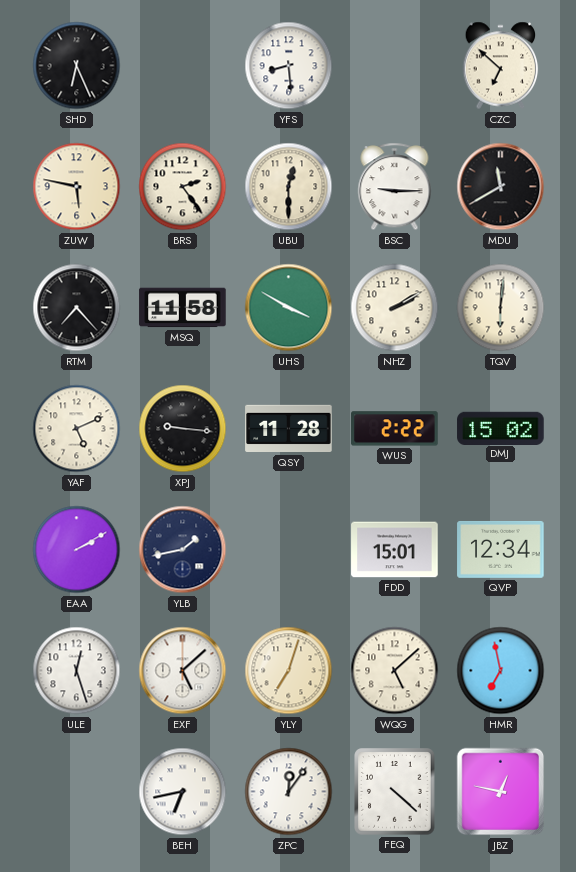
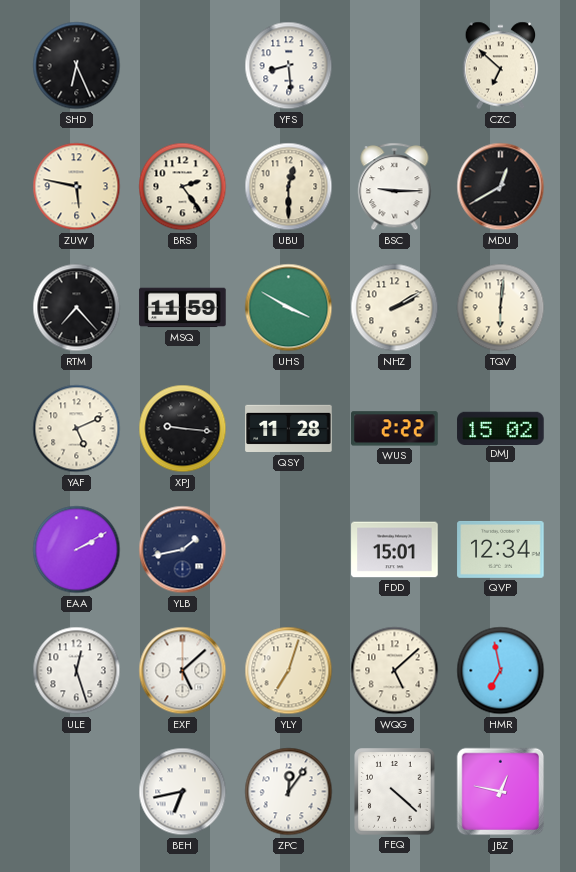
MDU: 11:40 -> 12:40 (501, 187)
MSQ: 11:58 -> 11:59 (183, 308)
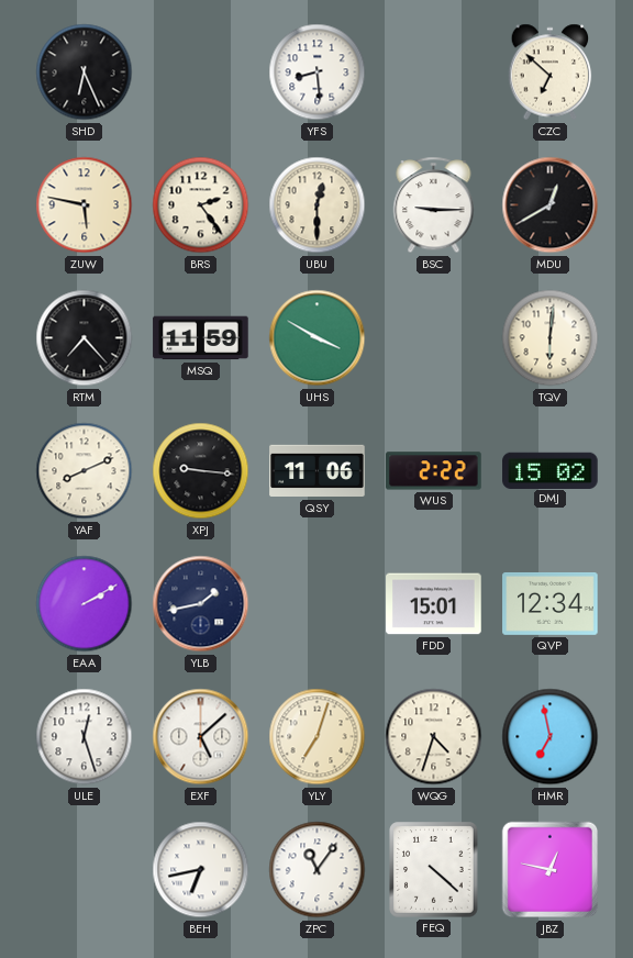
NHZ: 2:10 -> none (395, 308)
YAF: 5:11 -> 8:11 (85, 471)
QSY: 11:28 -> 11:06 (318, 471)
WQG: 5:08 -> 4:33 (434, 737)
ZPC: 12:06 -> 11:06 (318, 870)
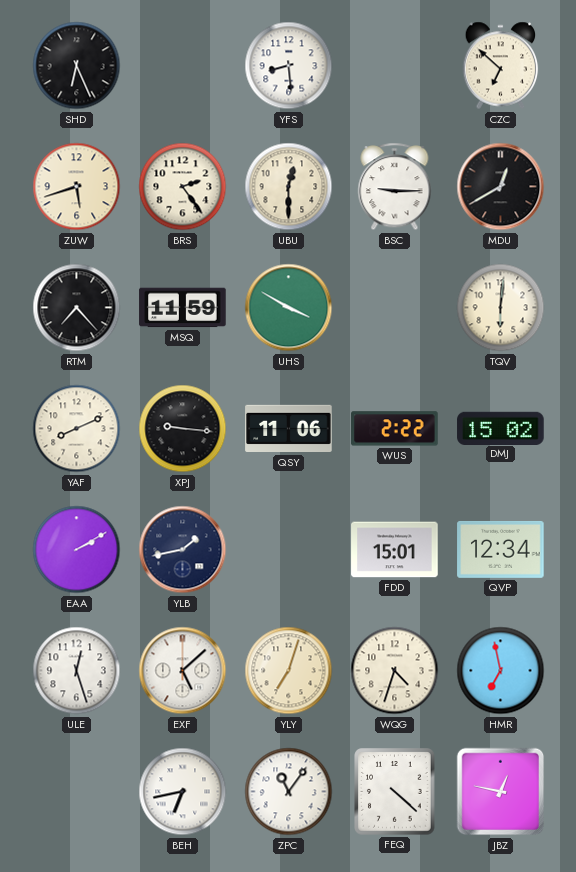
ZUW: 5:47 -> 5:42 (77, 187)
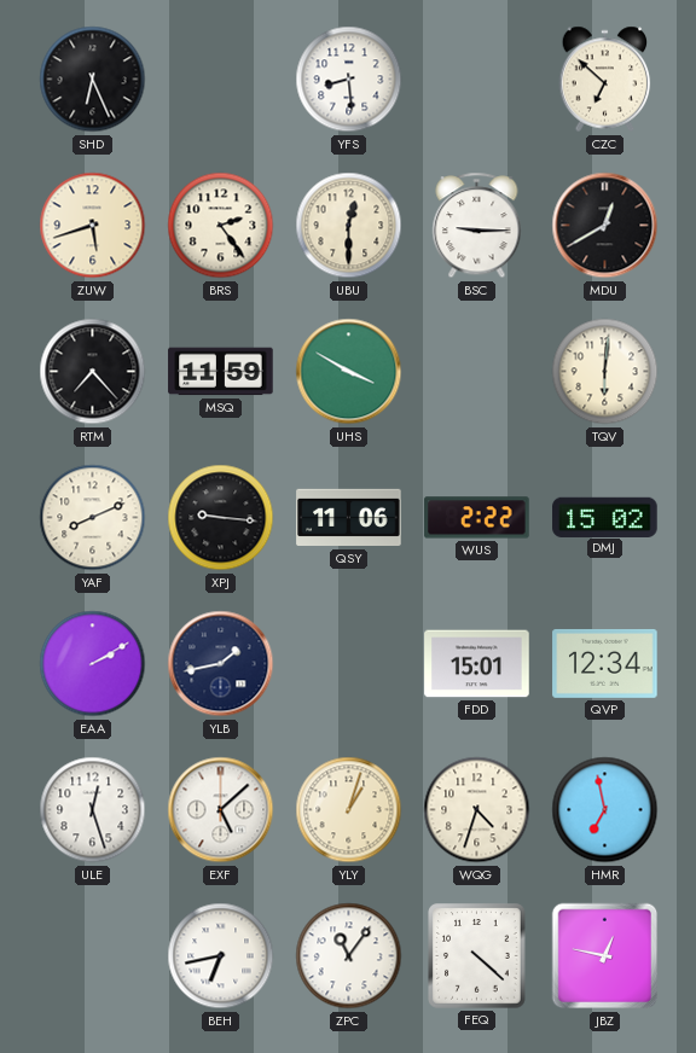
YLY: 7:03 -> 1:03 (349, 810)
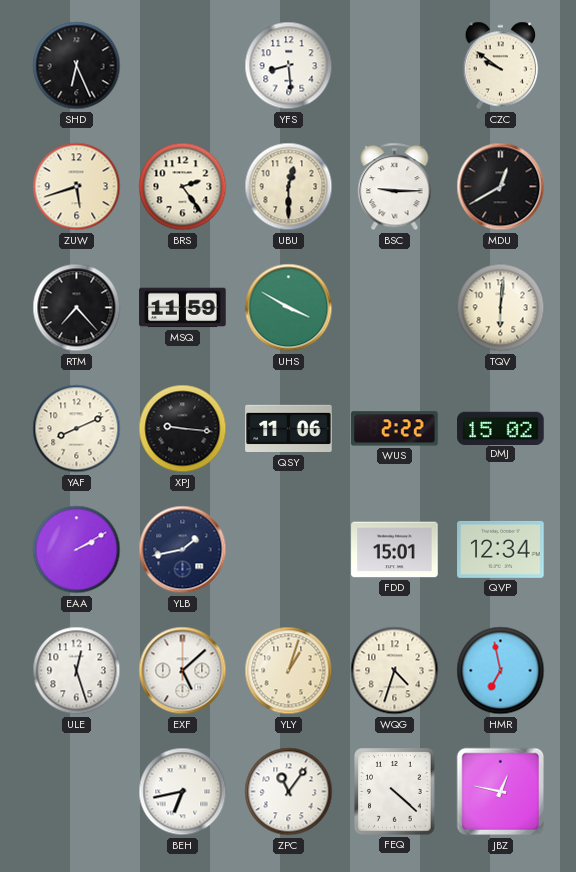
CZC: 6:52 -> 9:51 (501, 66)
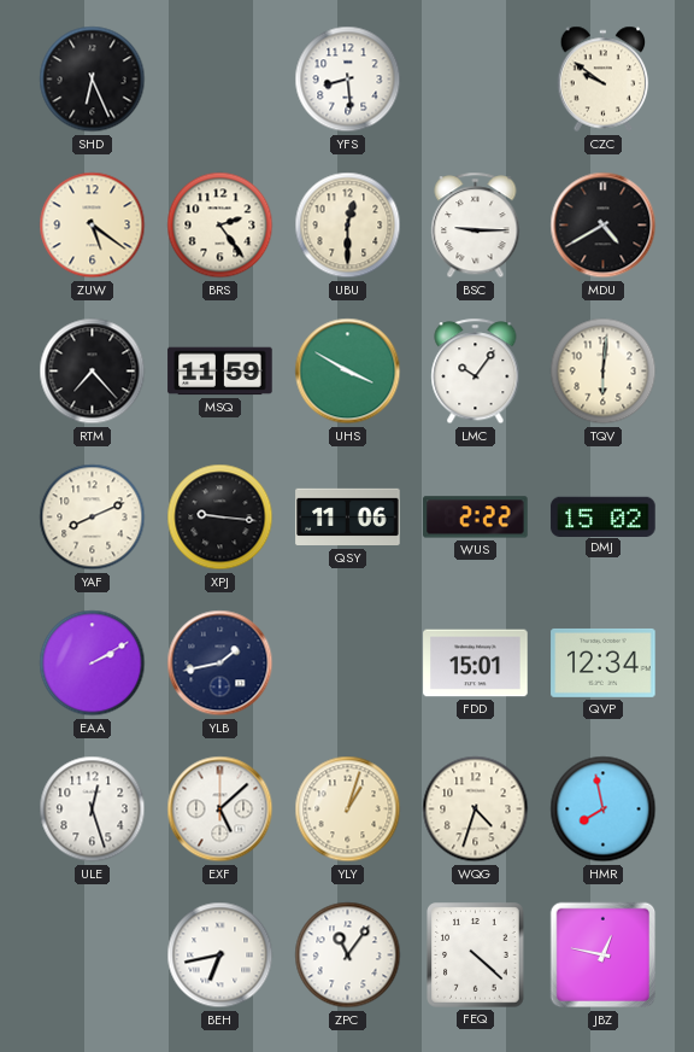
ZUW: 5:42 -> 5:21 (93, 226)
MDU: 12:40 -> 4:40 (604, 226)
LMC: none -> 10:06 (476, 372)
HMR: 6:58 -> 7:58 (604, 810)
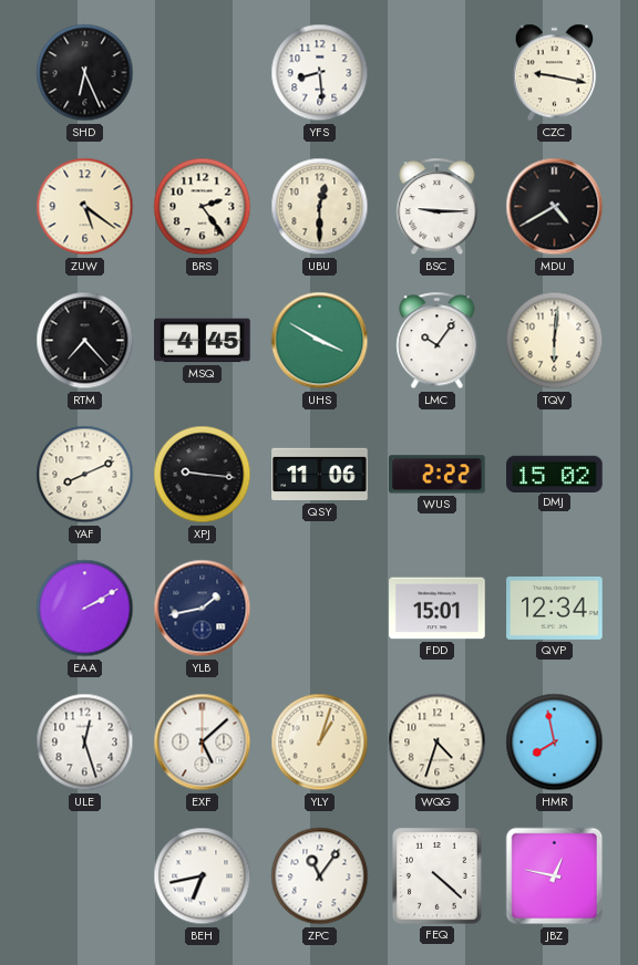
CZC: 9:51 -> 9:17 (555, 73)
MSQ: 11:59 -> 4:45 (203, 341)
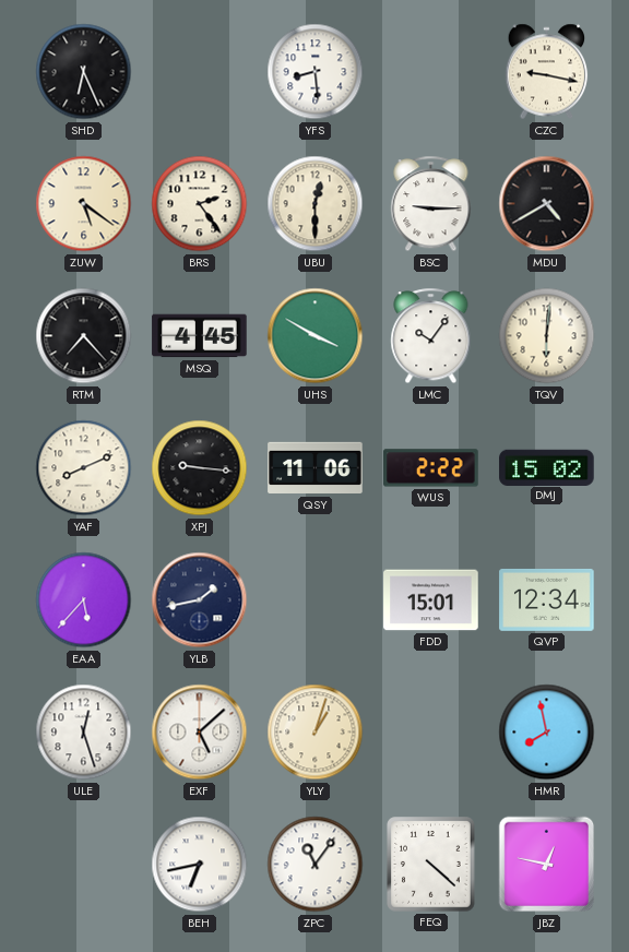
EAA: 2:10 -> 5:37 (84, 600)
WQG: 4:33 -> none (438, 743)
